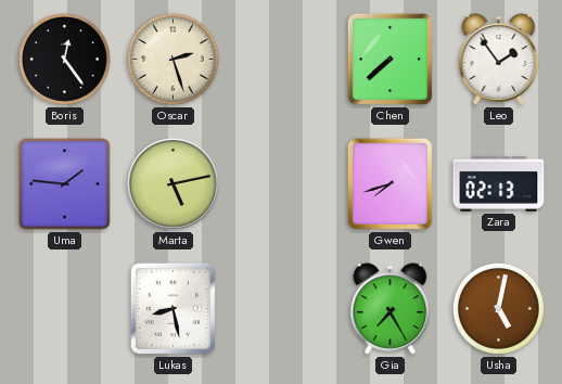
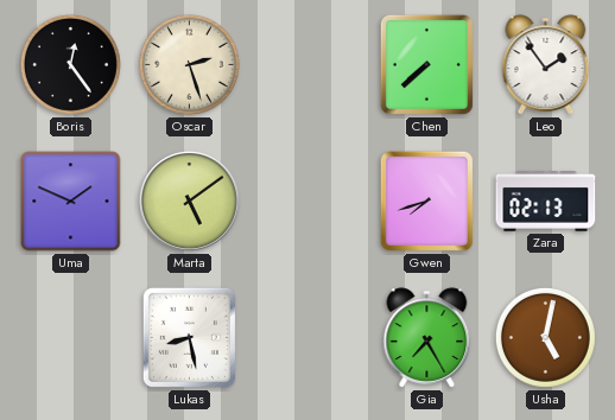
Uma: 1:46 -> 1:49 (71, 202)
Marta: 5:13 -> 5:09 (190, 202)
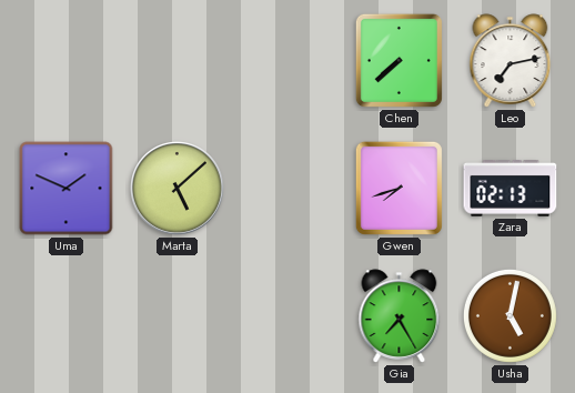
Boris: 12:24 -> none (70, 64)
Oscar: 2:27 -> none (189, 64)
Leo: 1:54 -> 7:13 (511, 61)
Marta: 5:09 -> 5:08 (178, 189)
Lukas: 8:28 -> none (189, 337)
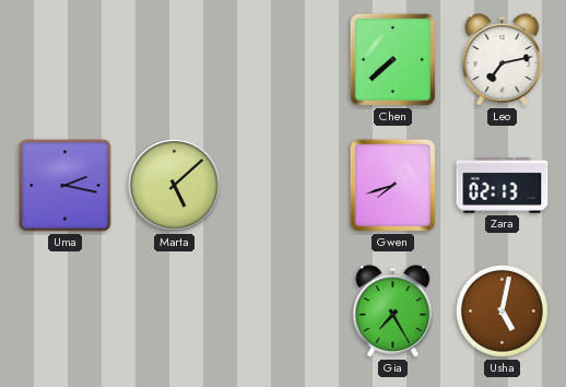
Uma: 1:49 -> 2:17 (66, 186)
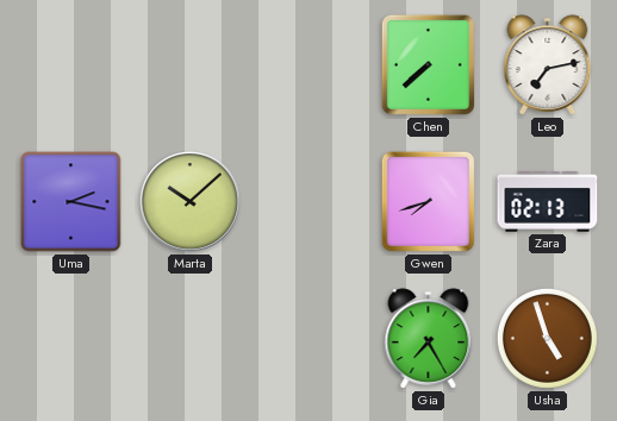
Marta: 5:08 -> 10:08 (191, 202)
Usha: 5:02 -> 4:57 (547, 338)
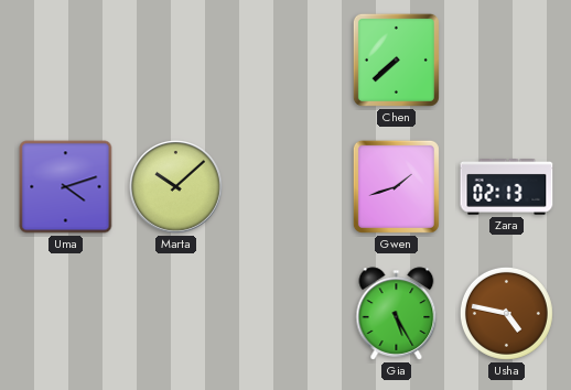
Leo: 7:13 -> none (548, 65)
Uma: 2:17 -> 4:12 (66, 187)
Gwen: 7:42 -> 1:42 (396, 186)
Gia: 7:25 -> 5:25 (397, 314)
Usha: 4:57 -> 4:47 (506, 313)
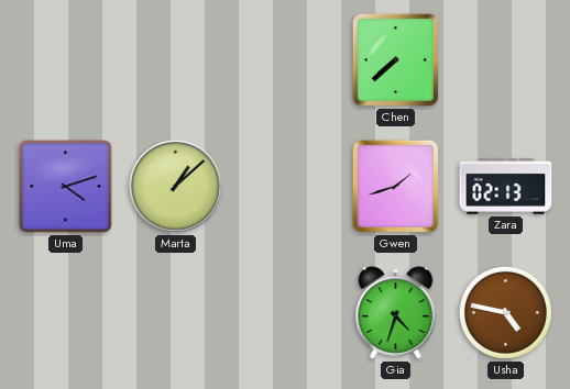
Marta: 10:08 -> 1:08 (176, 187)
Gia: 5:25 -> 4:33 (396, 313)
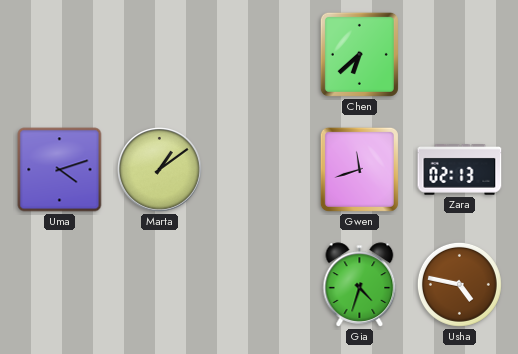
Chen: 7:38 -> 6:38 (359, 54)
Marta: 1:08 -> 1:09 (160, 170)
Gwen: 1:42 -> 11:42 (359, 169)
